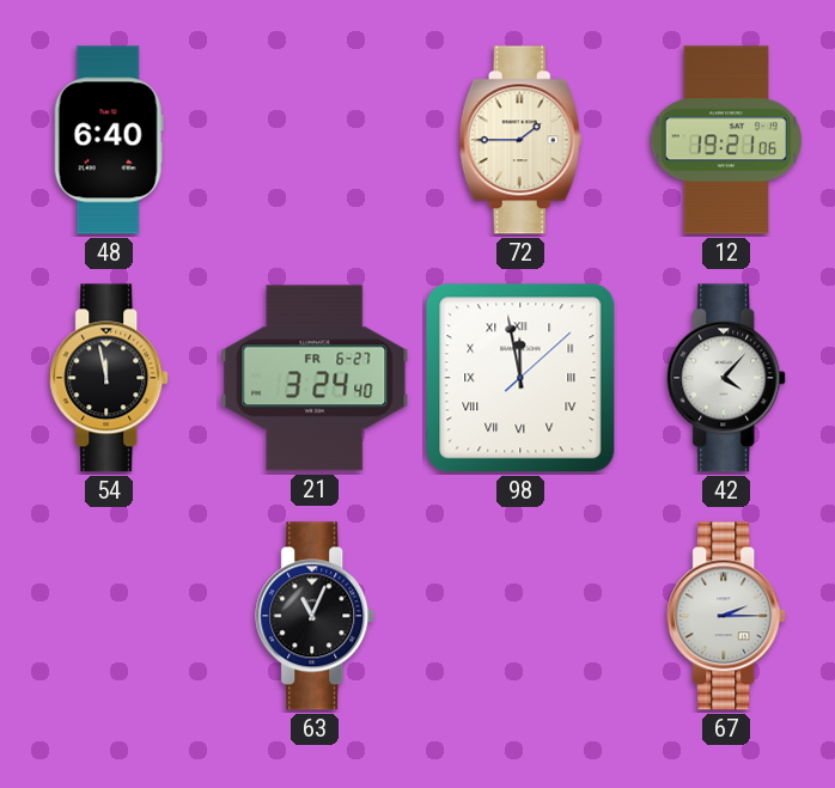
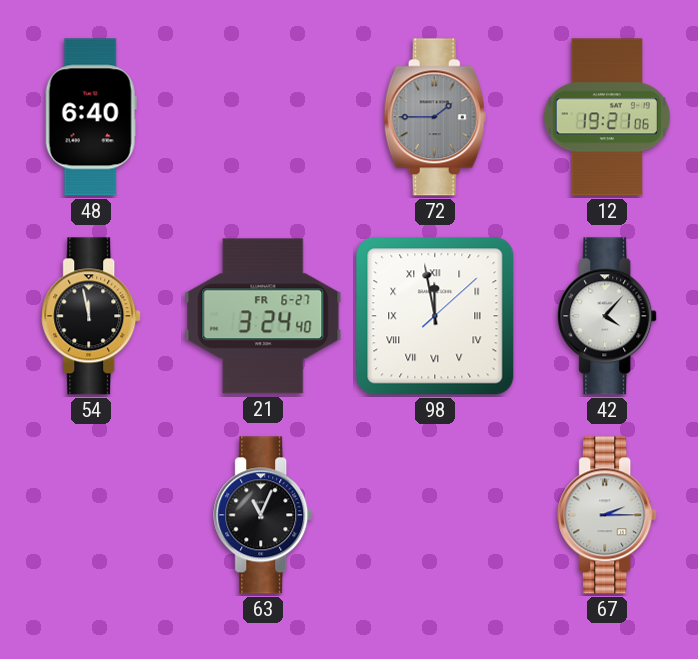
72 dial: cream -> grey (435, 117)
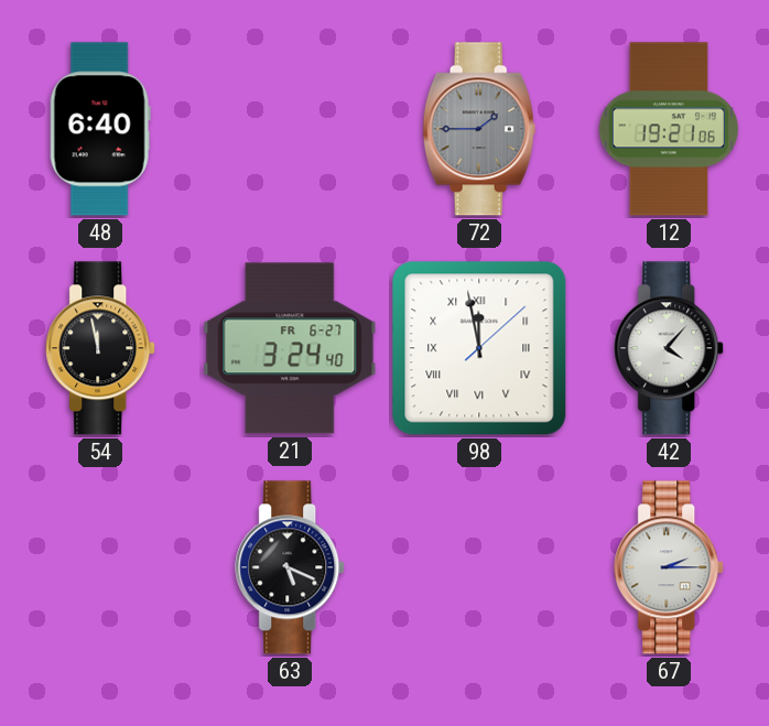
63: 11:04 -> 5:19 (291, 567)
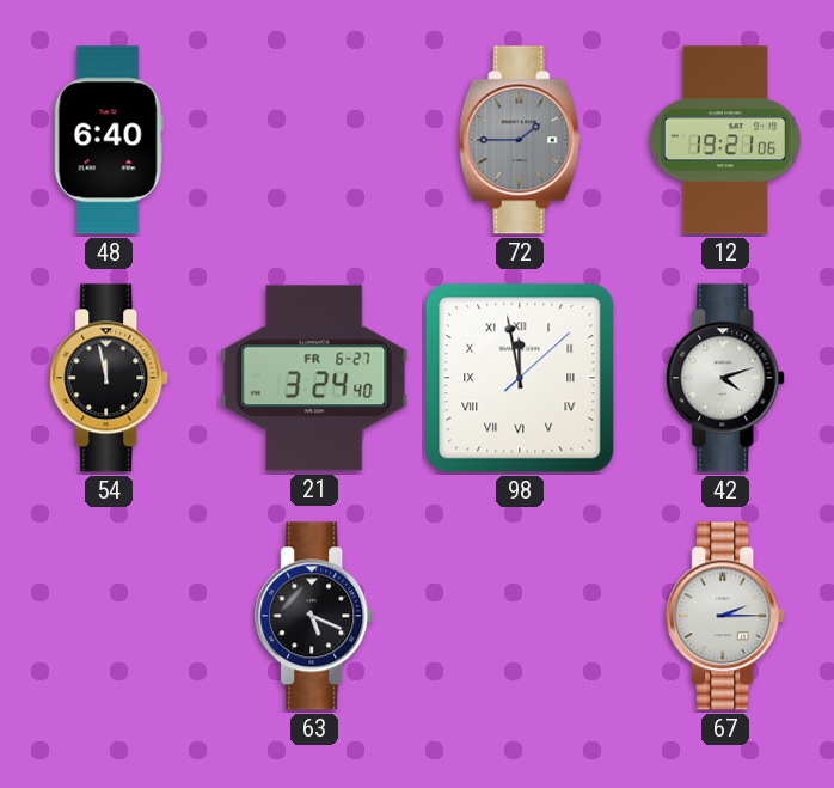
42: 4:07 -> 4:12 (726, 378)
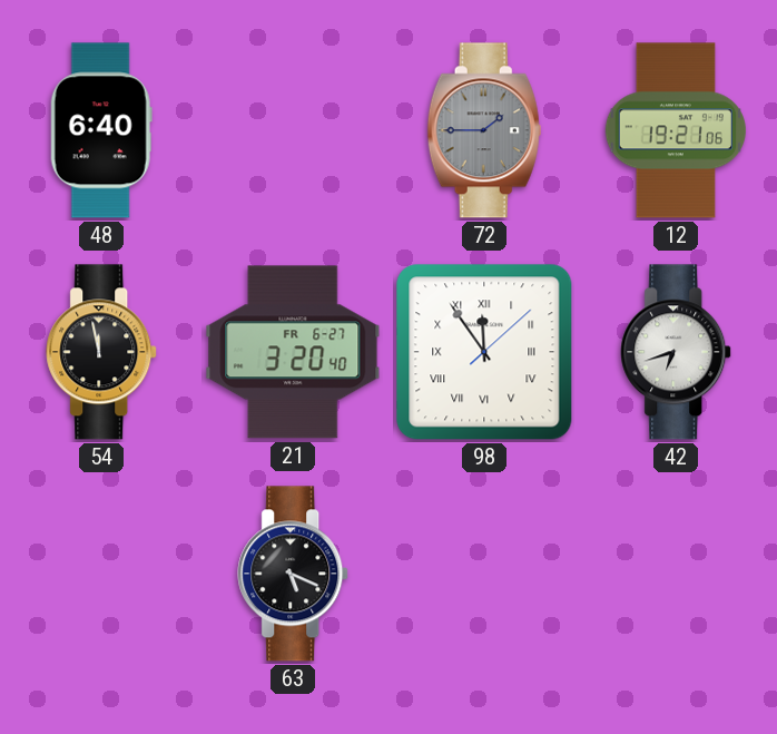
21: 3:24 -> 3:20 (293, 352)
98: 11:58 -> 11:54 (484, 352)
42: 4:12 -> 6:42 (677, 352)
67: 2:15 -> none (726, 616)
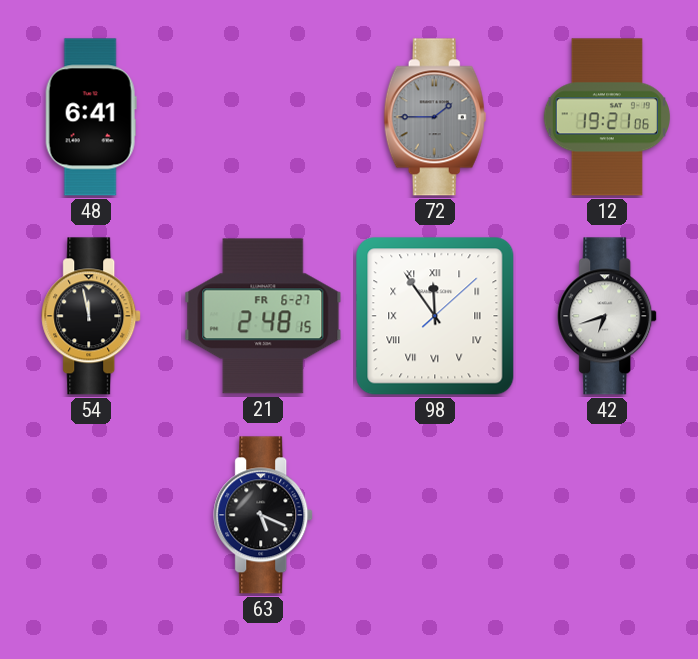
48: 6:40 -> 6:41 (91, 117)
21: 3:20 -> 2:48 (263, 316)
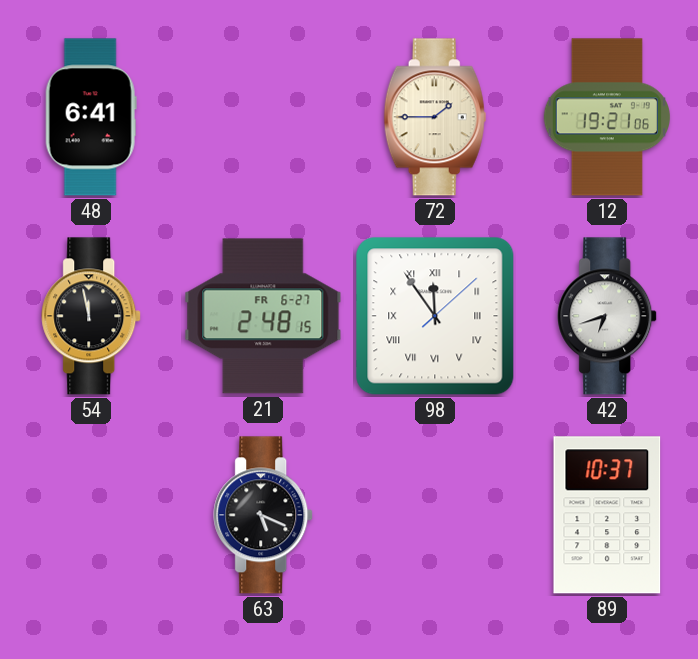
72 dial: grey -> cream (435, 117)
89: none -> 10:37 (607, 515)
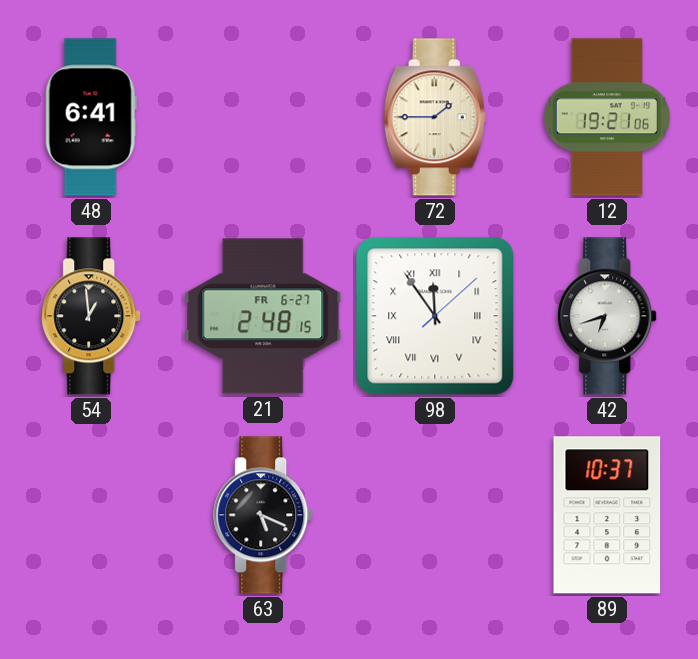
54: 11:58 -> 12:59 (92, 316)
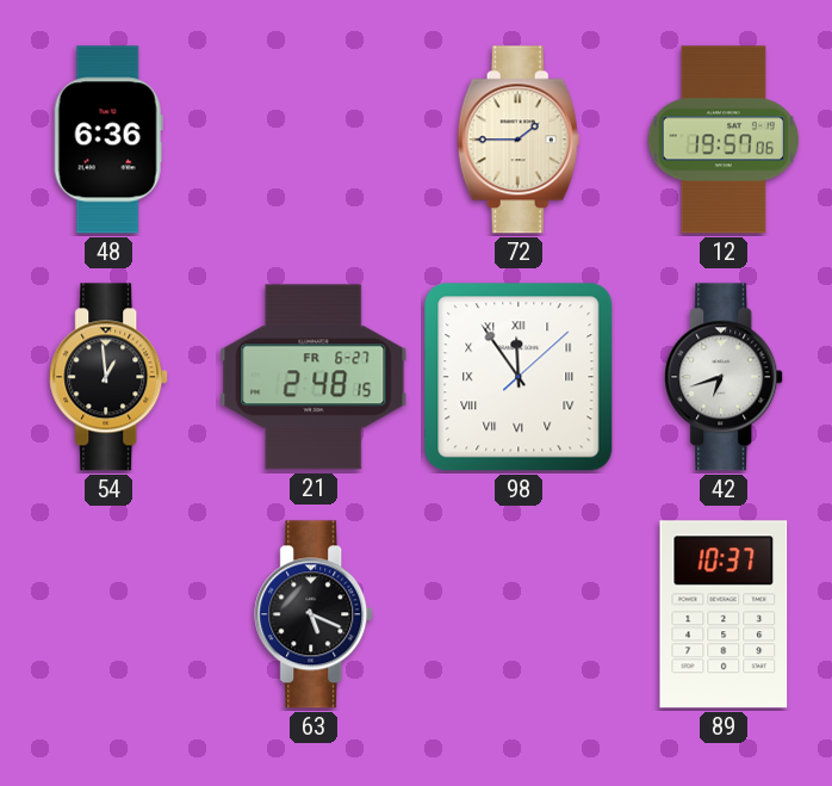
48: 6:41 -> 6:36 (108, 140)
12: 19:21 -> 19:57 (724, 140)
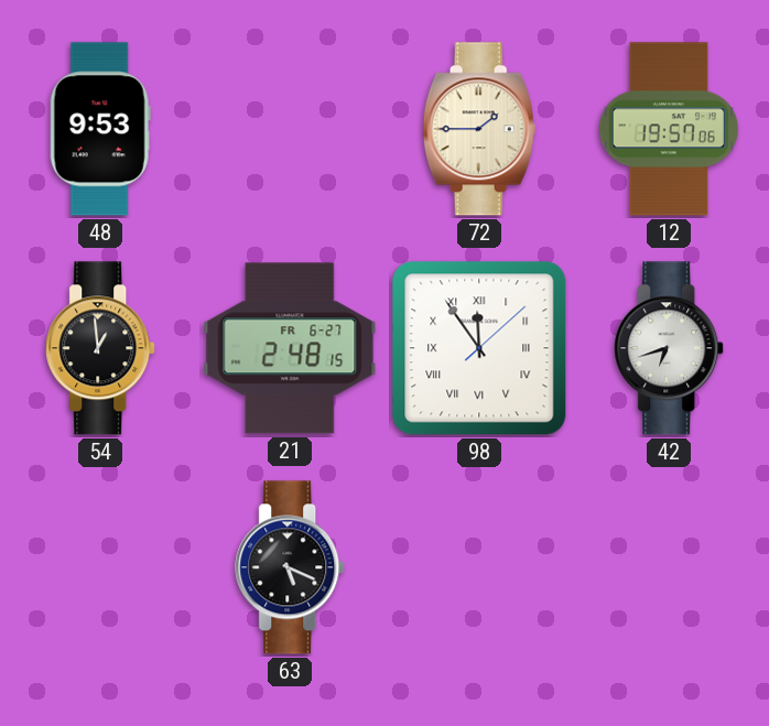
48: 6:36 -> 9:53 (100, 129)
89: 10:37 -> none (724, 614)
